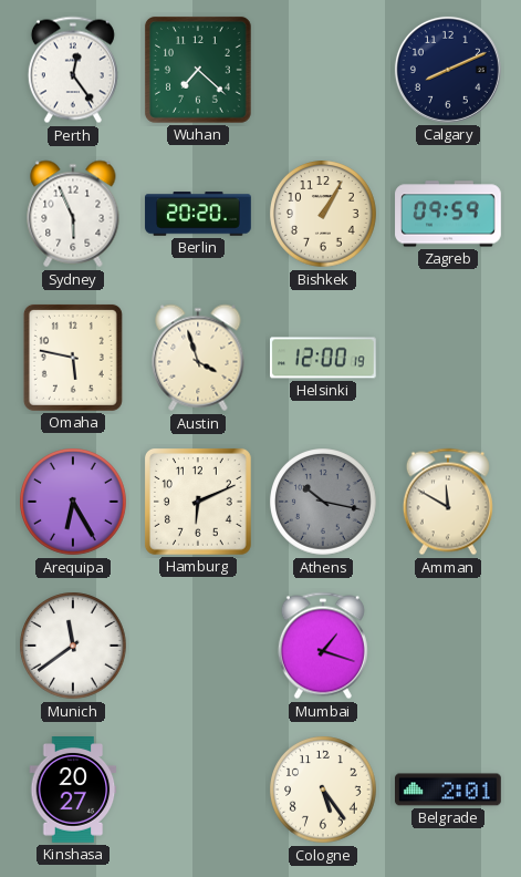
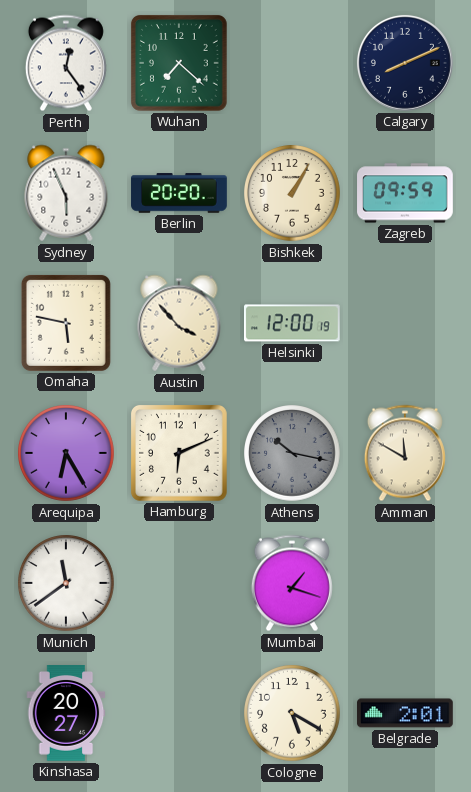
Austin: 3:57 -> 3:53 (179, 323)
Cologne: 5:24 -> 5:20 (292, 713)
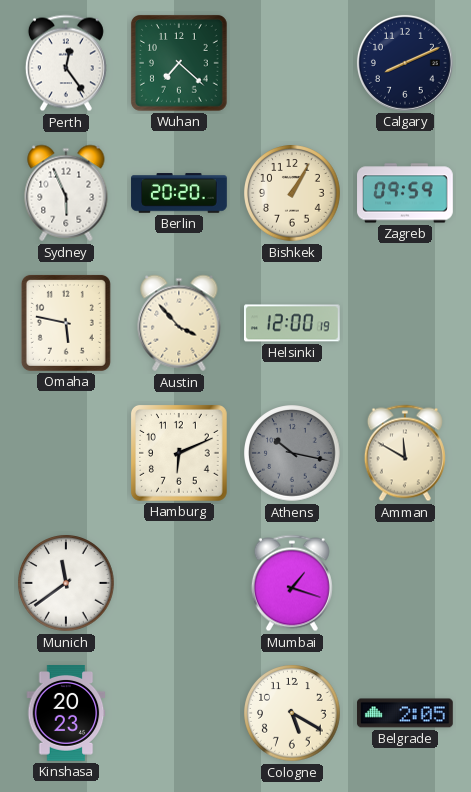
Arequipa: 6:25 -> none (66, 453)
Kinshasa: 20:27 -> 20:23 (66, 714)
Belgrade: 2:01 -> 2:05 (406, 713)
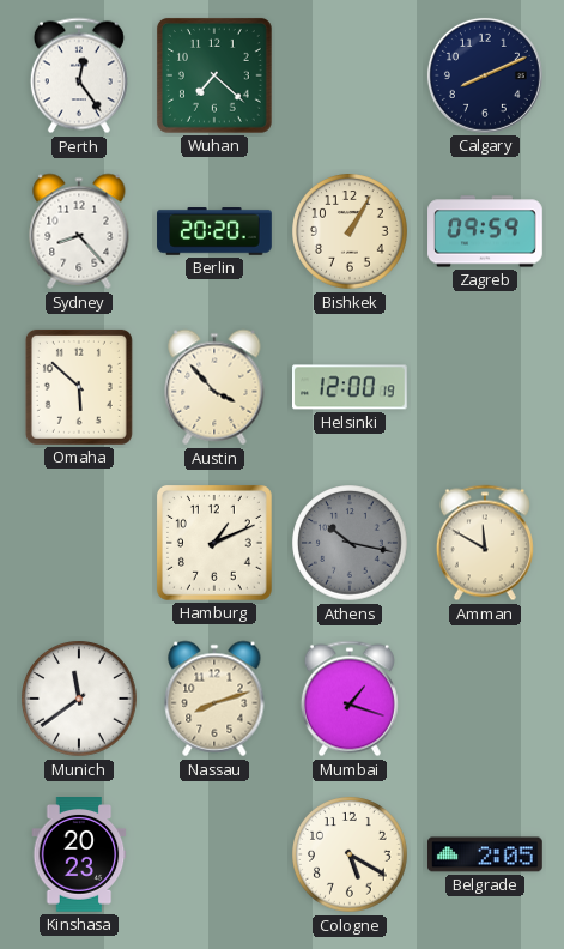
Sydney: 5:56 -> 8:23 (79, 231)
Omaha: 5:47 -> 5:52 (79, 387)
Hamburg: 6:11 -> 1:11 (214, 543)
Nassau: none -> 8:12 (214, 699)
